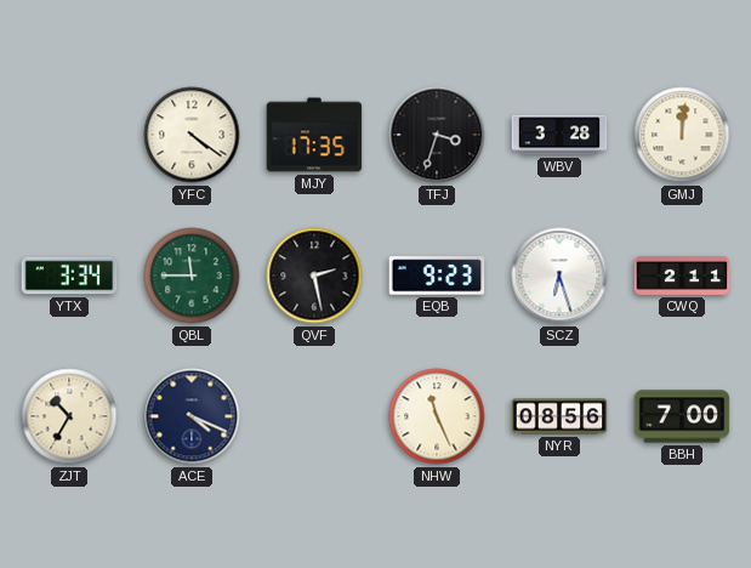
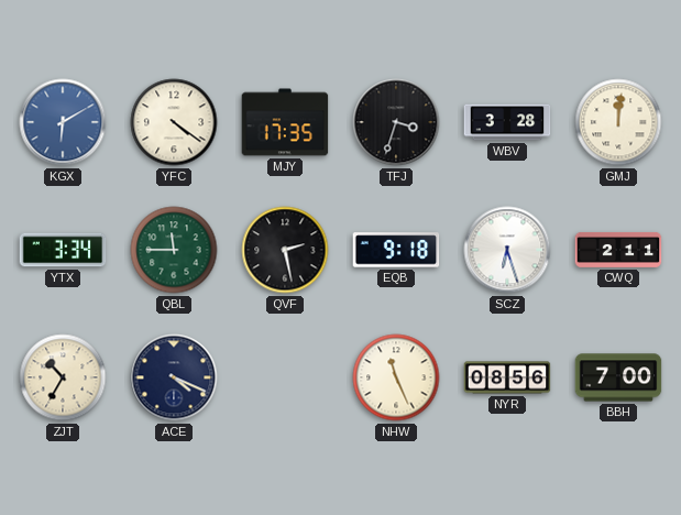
KGX: none -> 6:10 (63, 122)
EQB: 9:23 -> 9:18 (396, 250)
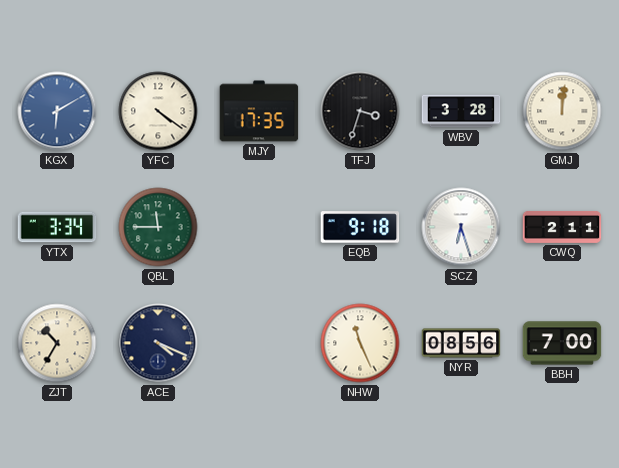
QVF: 2:28 -> none (285, 250)
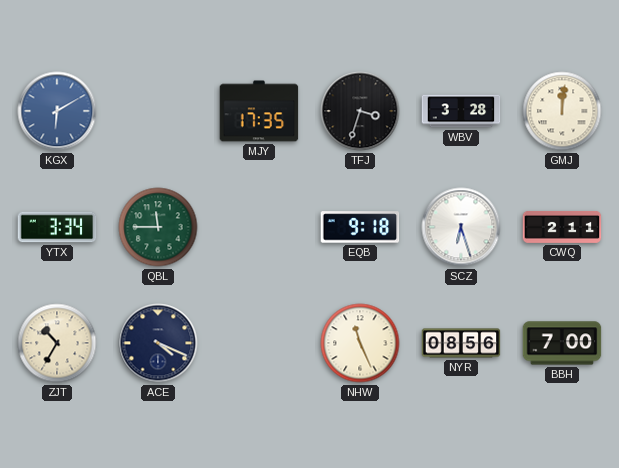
YFC: 4:21 -> none (158, 111)
